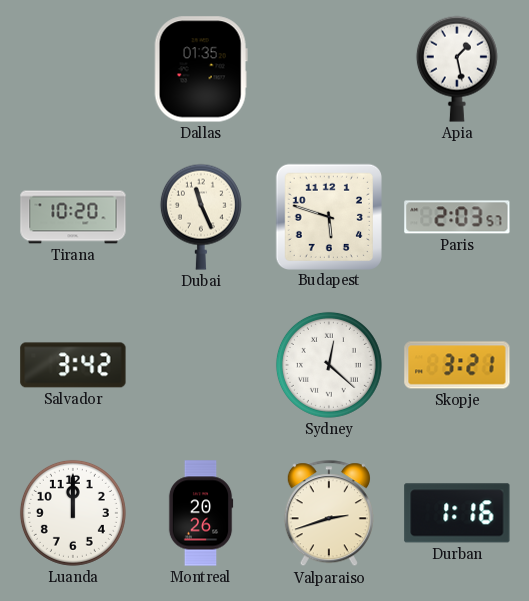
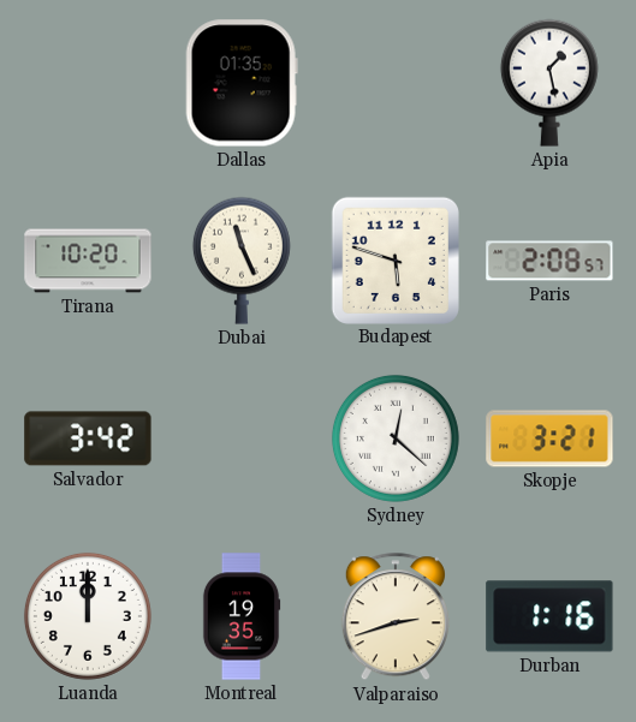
Paris: 2:03 -> 2:08 (549, 261)
Montreal: 20:26 -> 19:35 (242, 616)
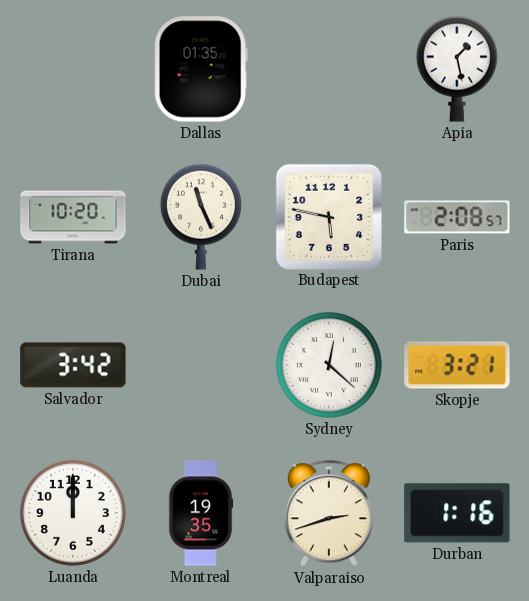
Budapest: 5:48 -> 5:47 (328, 216)
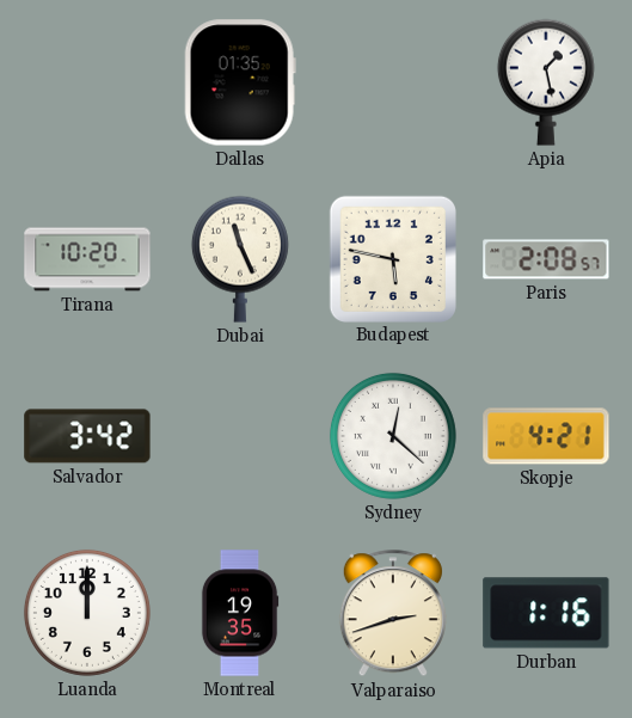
Skopje: 3:21 -> 4:21 (546, 436)
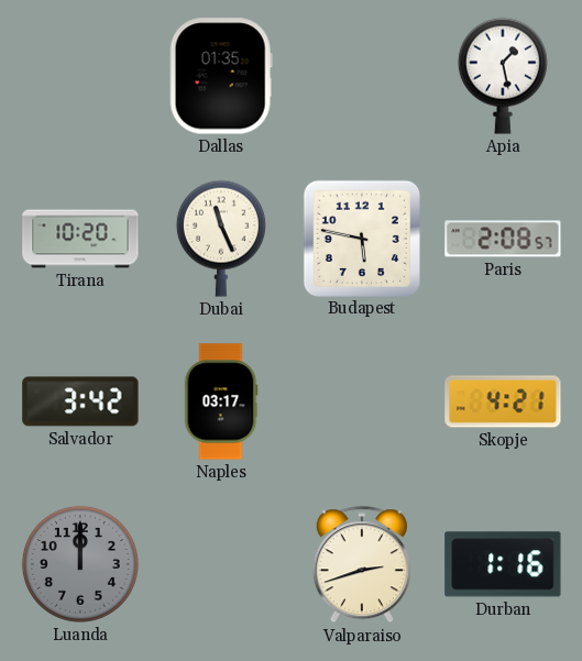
Naples: none -> 03:17 (221, 401)
Sydney: 12:22 -> none (393, 436)
Luanda dial: white -> grey (80, 564)
Montreal: 19:35 -> none (240, 613)
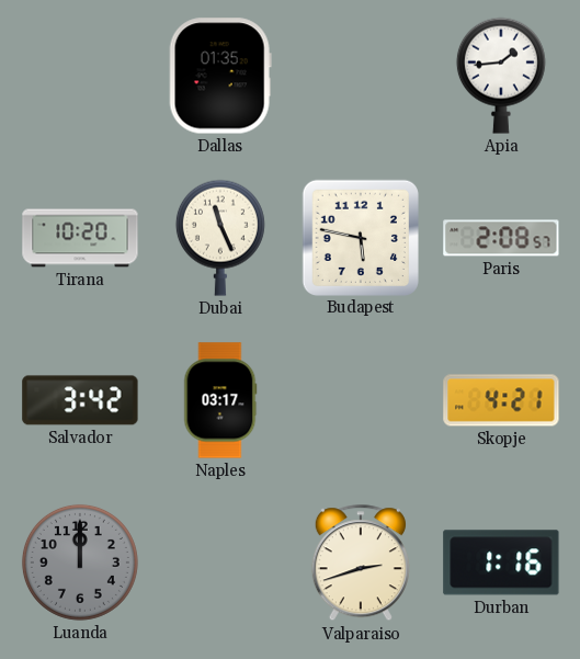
Apia: 1:28 -> 1:44 (501, 76)
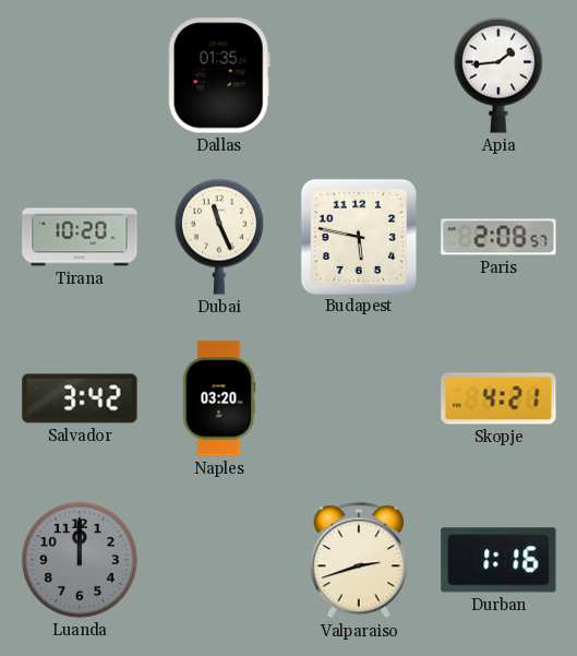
Naples: 03:17 -> 03:20 (219, 398)
